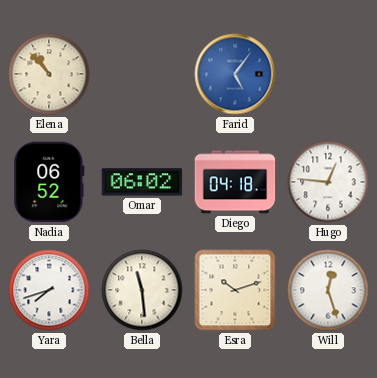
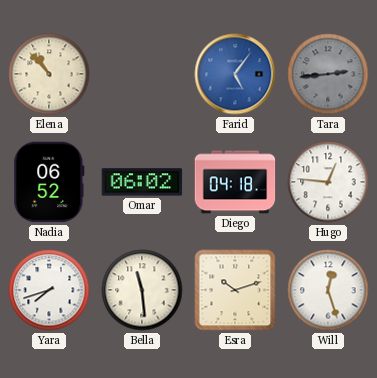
Tara: none -> 2:44 (328, 74)
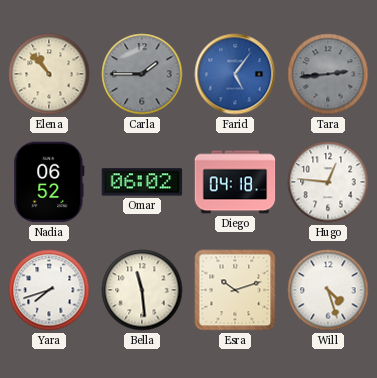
Carla: none -> 1:45 (142, 74)
Will: 12:27 -> 4:27 (328, 290)
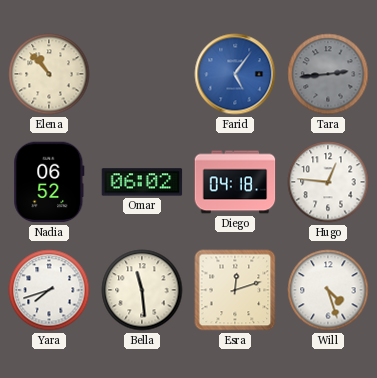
Carla: 1:45 -> none (142, 74)
Esra: 10:12 -> 12:12 (235, 290)
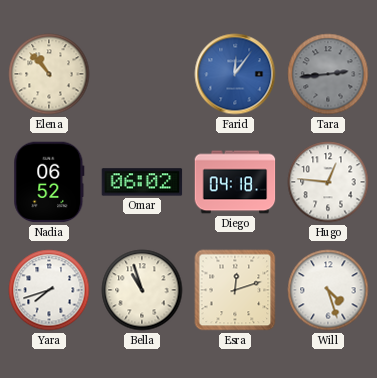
Farid: 5:06 -> 12:06 (235, 74)
Bella: 11:29 -> 10:57 (142, 290)
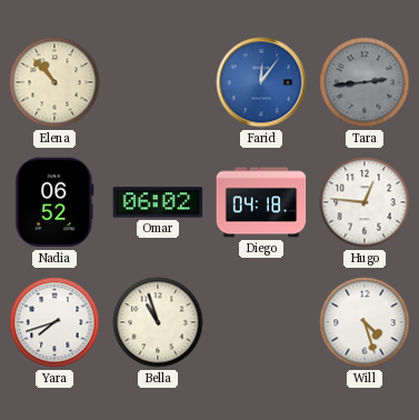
Esra: 12:12 -> none (235, 290)
